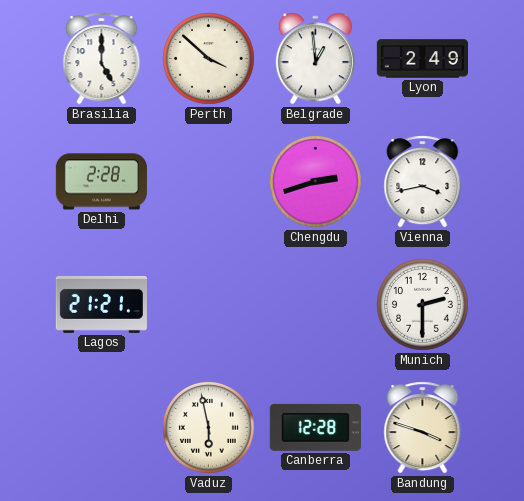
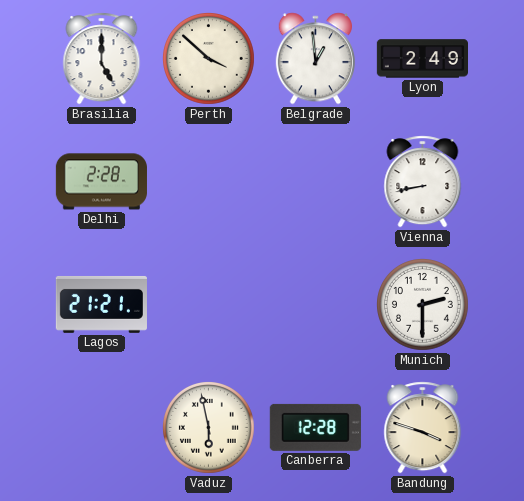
Chengdu: 2:42 -> none (316, 182)
Vienna: 3:43 -> 8:43 (423, 182)
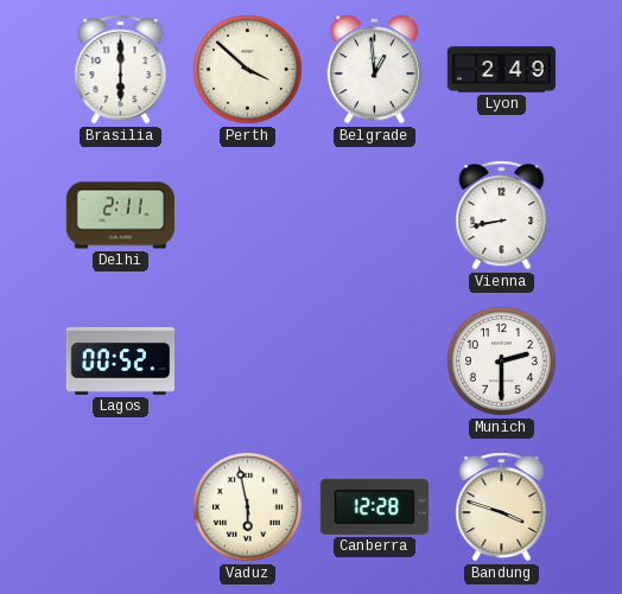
Brasilia: 5:00 -> 6:00 (121, 70)
Delhi: 2:28 -> 2:11 (120, 216)
Lagos: 21:21 -> 00:52 (120, 360)
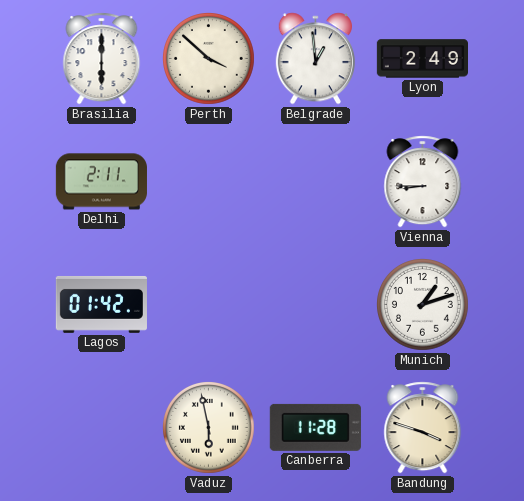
Vienna: 8:43 -> 8:45 (423, 182)
Lagos: 00:52 -> 01:42 (101, 304)
Munich: 2:30 -> 1:12 (423, 305)
Canberra: 12:28 -> 11:28 (315, 427)
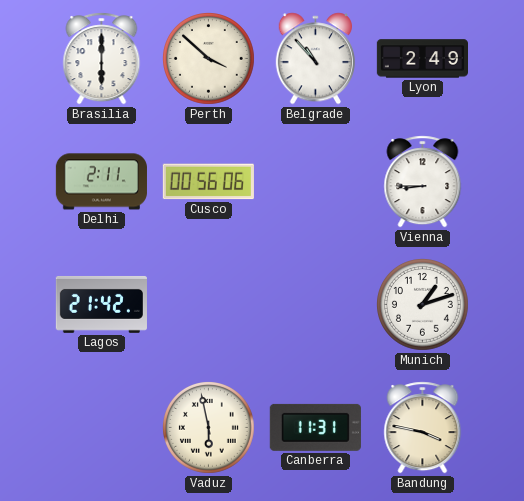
Belgrade: 12:59 -> 10:53 (315, 59)
Cusco: none -> 00:56 (208, 182)
Lagos: 01:42 -> 21:42 (101, 304)
Canberra: 11:28 -> 11:31 (315, 427)
Bandung: 3:48 -> 3:47 (423, 428)
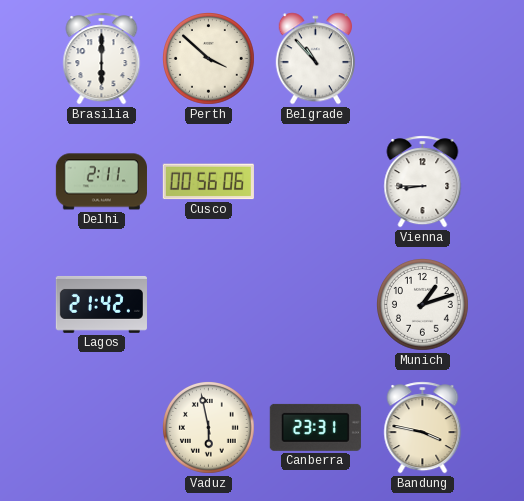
Lyon: 2:49 -> none (422, 59)
Canberra: 11:31 -> 23:31 (315, 427)
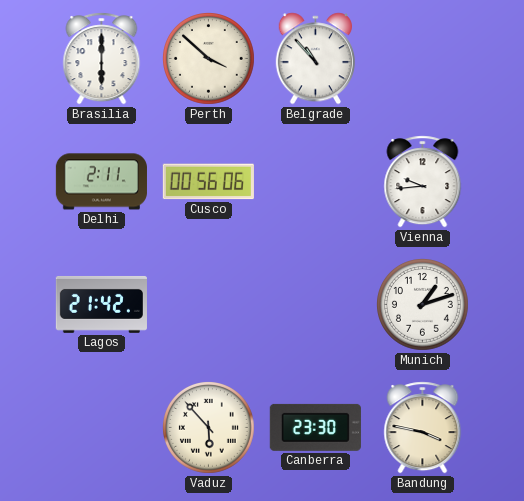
Vienna: 8:45 -> 9:44 (423, 182)
Vaduz: 5:58 -> 5:53 (209, 428)
Canberra: 23:31 -> 23:30 (315, 427)
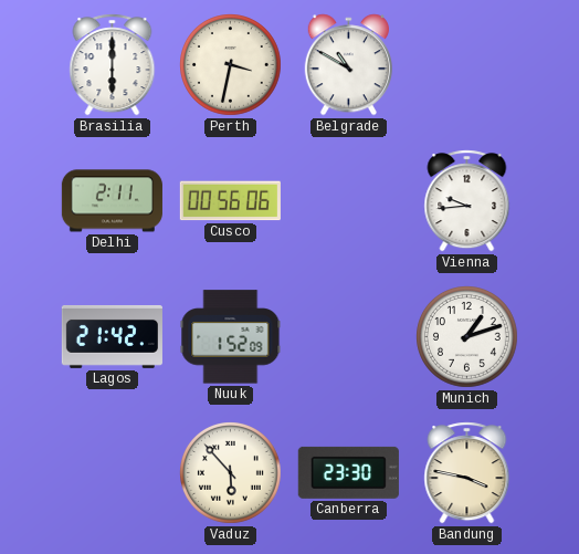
Perth: 3:52 -> 3:32 (231, 65)
Belgrade: 10:53 -> 10:50 (348, 65)
Nuuk: none -> 1:52 (231, 337)
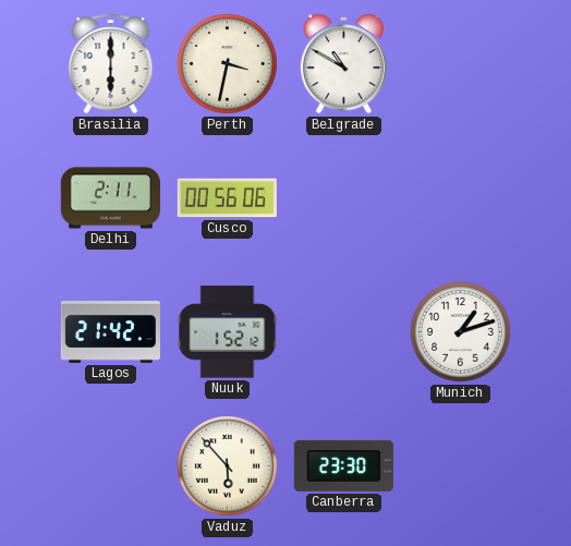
Vienna: 9:44 -> none (467, 201)
Nuuk: 1:52:09 -> 1:52:12 (228, 332)
Bandung: 3:47 -> none (467, 473)
